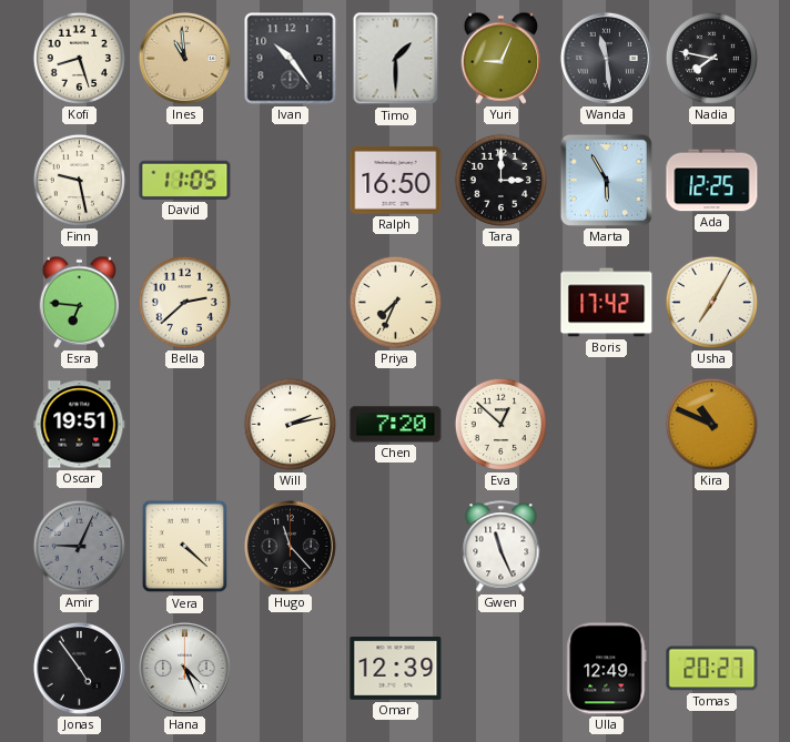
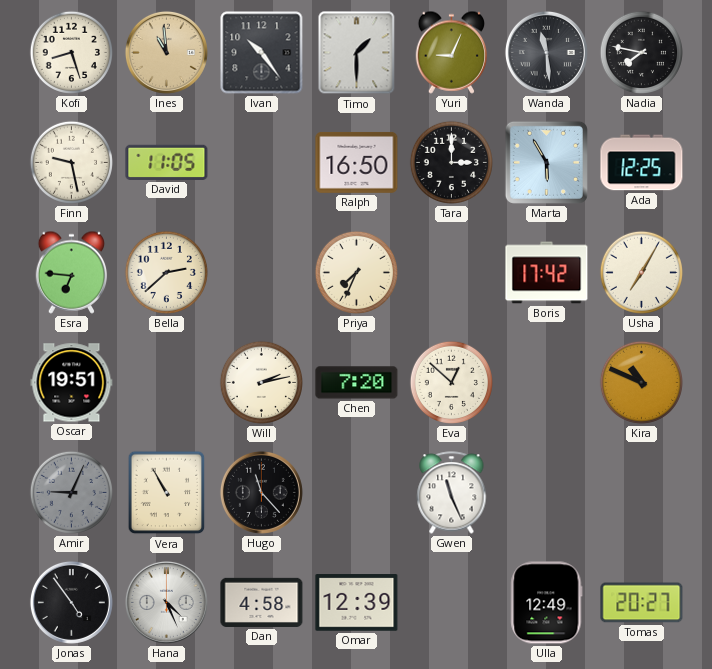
Vera: 4:22 -> 10:55 (167, 493)
Dan: none -> 4:58 (262, 602)
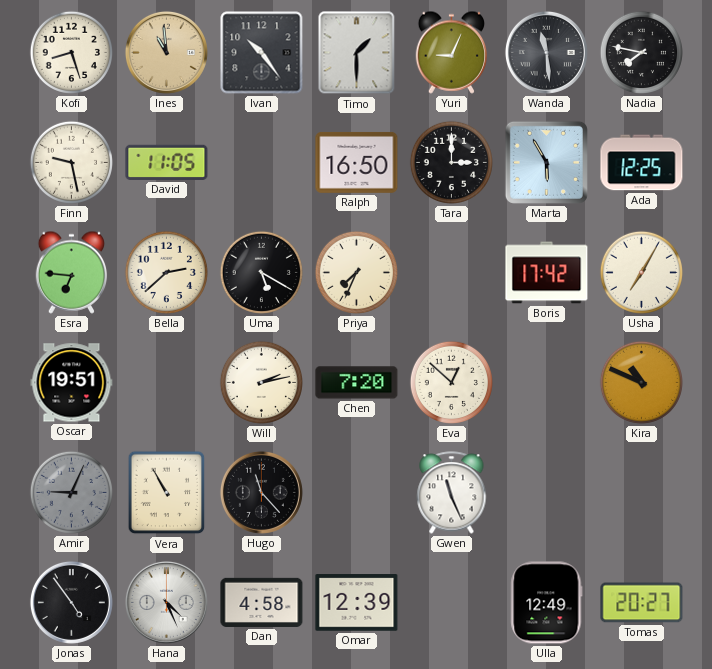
Uma: none -> 5:20 (261, 272)
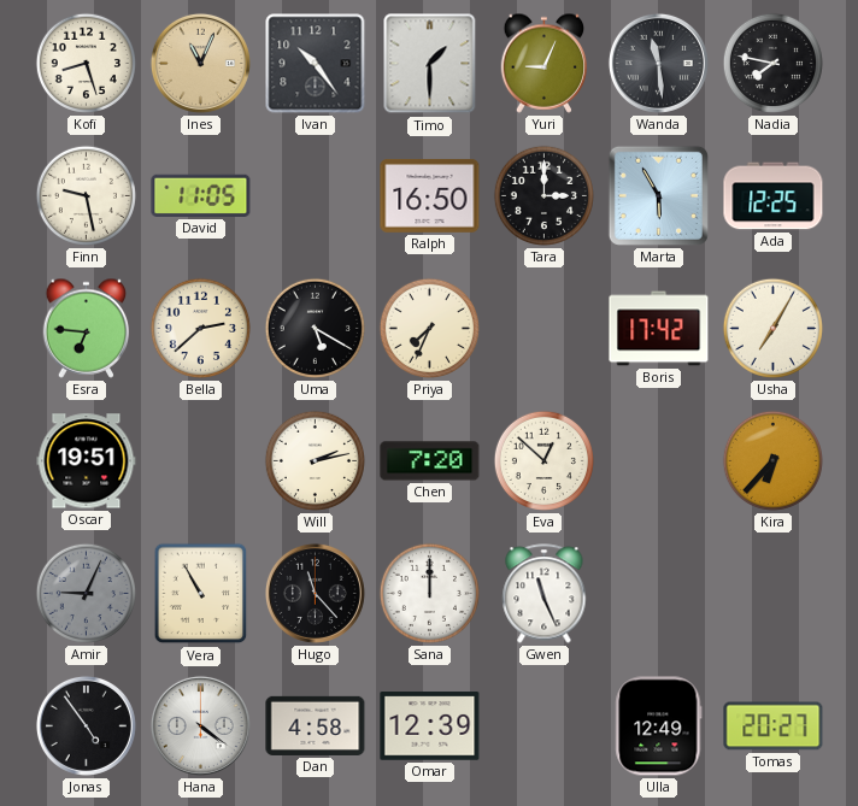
Ines: 10:59 -> 11:04 (200, 63)
Kira: 10:49 -> 6:37 (772, 460)
Sana: none -> 12:00 (429, 593)
Hana: 4:26 -> 4:21 (200, 725)
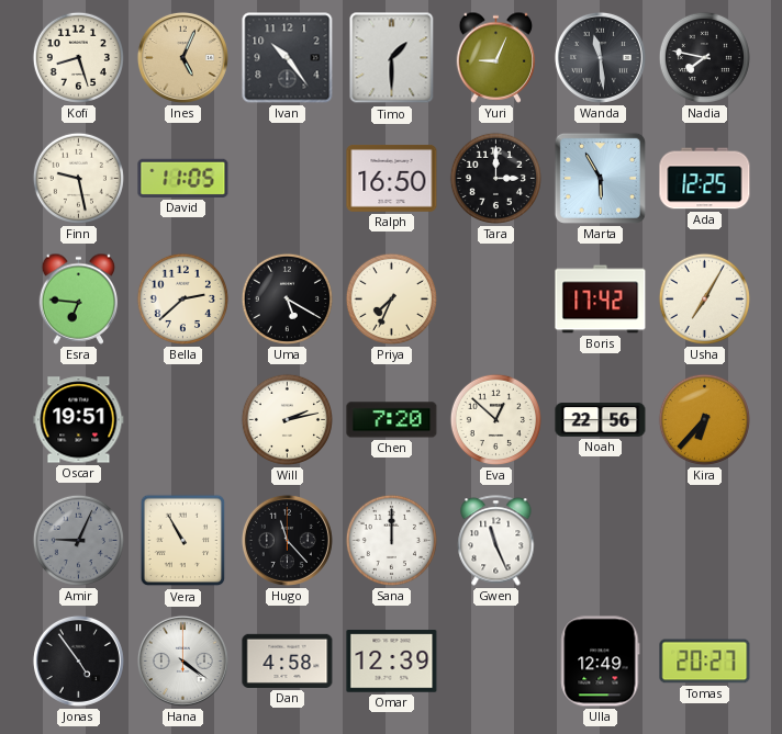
Ines: 11:04 -> 5:04 (182, 57)
Noah: none -> 22:56 (601, 420)
